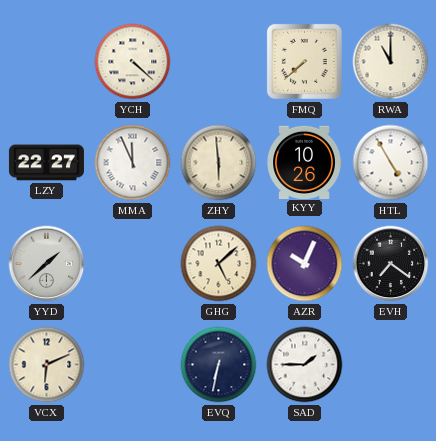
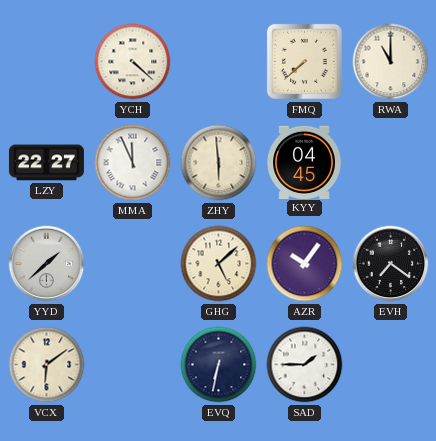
KYY: 10:26 -> 04:45 (304, 162)
HTL: 4:55 -> none (391, 163)
AZR: 10:04 -> 10:06 (305, 264)
VCX: 6:11 -> 6:09 (47, 365)
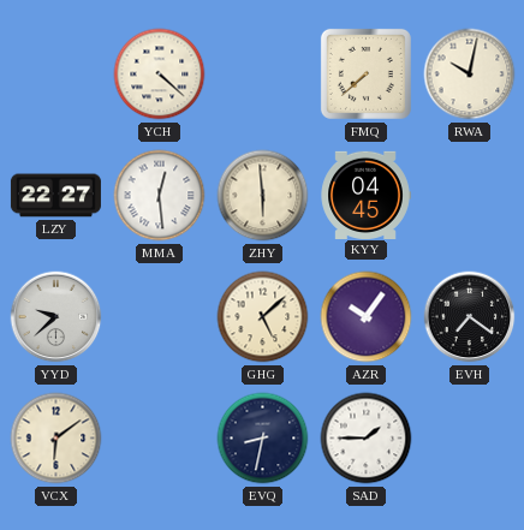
RWA: 11:00 -> 10:02 (470, 75)
MMA: 11:56 -> 12:29 (160, 196)
YYD: 1:38 -> 9:38 (56, 317)
EVQ: 6:32 -> 8:32 (263, 439)
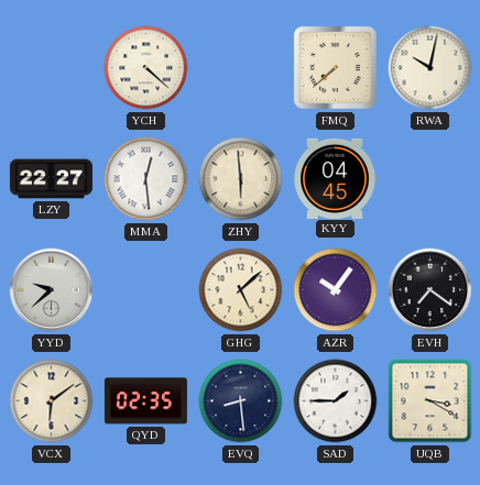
QYD: none -> 02:35 (145, 401)
EVQ: 8:32 -> 8:29 (241, 401)
UQB: none -> 3:20 (430, 401)
